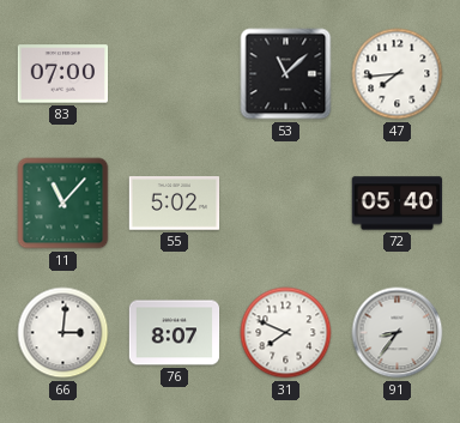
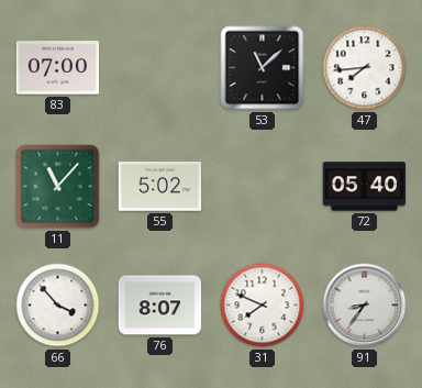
66: 3:01 -> 3:53 (58, 306)
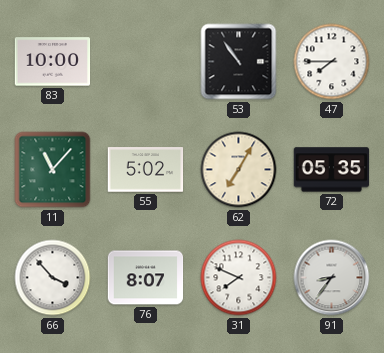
83: 07:00 -> 10:00 (53, 62)
53: 11:08 -> 10:54 (239, 62)
47: 7:44 -> 7:45 (332, 62)
62: none -> 7:05 (239, 170)
72: 05:40 -> 05:35 (332, 170)
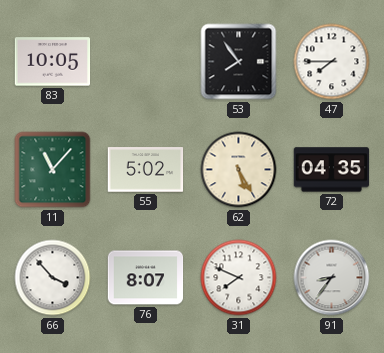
83: 10:00 -> 10:05 (53, 62)
53: 10:54 -> 7:54 (239, 62)
62: 7:05 -> 5:25 (239, 170)
72: 05:35 -> 04:35 (332, 170)
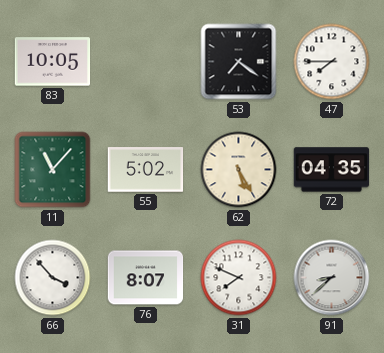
53: 7:54 -> 7:21 (239, 62)
91: 8:36 -> 8:38 (332, 278)
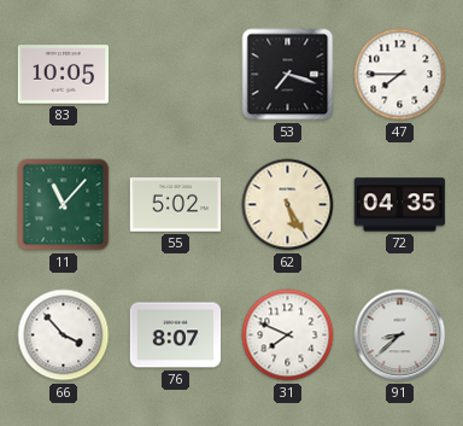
53: 7:21 -> 7:18 (288, 75)
